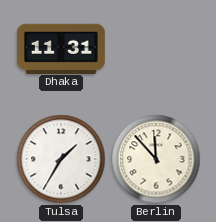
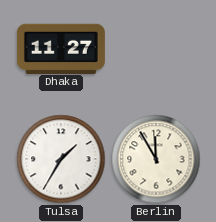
Dhaka: 11:31 -> 11:27 (61, 48)
Berlin: 11:53 -> 11:55 (156, 159)
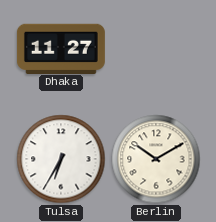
Tulsa: 1:35 -> 6:35 (61, 159)
Berlin: 11:55 -> 10:10 (156, 159)
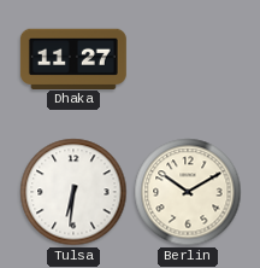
Tulsa: 6:35 -> 6:31 (73, 192)
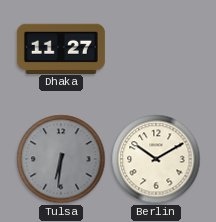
Tulsa dial: white -> grey (61, 159)
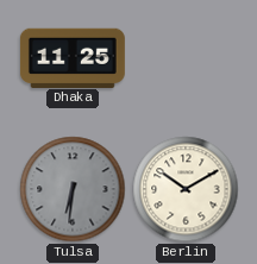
Dhaka: 11:27 -> 11:25 (73, 57)
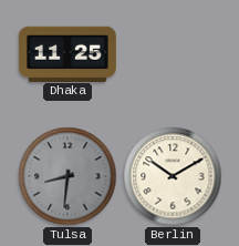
Tulsa: 6:31 -> 8:31 (67, 176)
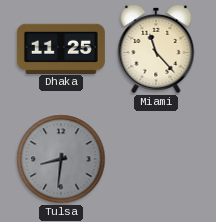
Miami: none -> 11:23 (156, 49)
Berlin: 10:10 -> none (173, 176)
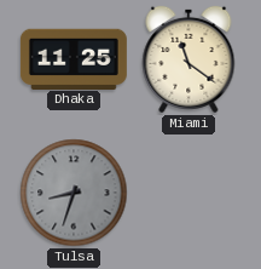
Miami: 11:23 -> 11:21 (188, 59)
Tulsa: 8:31 -> 8:33 (74, 193)
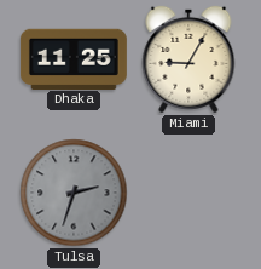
Miami: 11:21 -> 9:05 (188, 59)
Tulsa: 8:33 -> 2:33 (74, 193)
